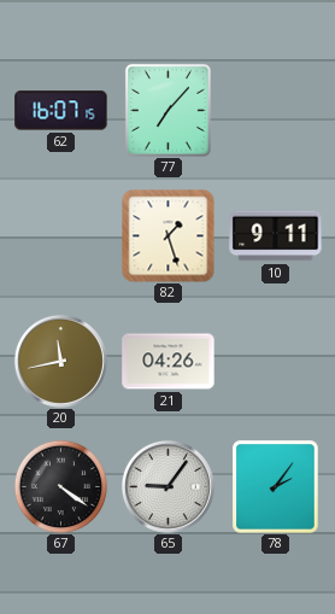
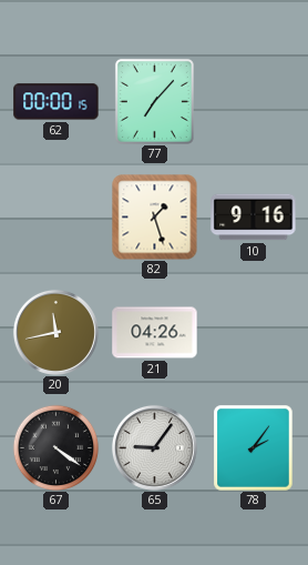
62: 16:07 -> 00:00 (57, 102)
10: 9:11 -> 9:16 (254, 218)
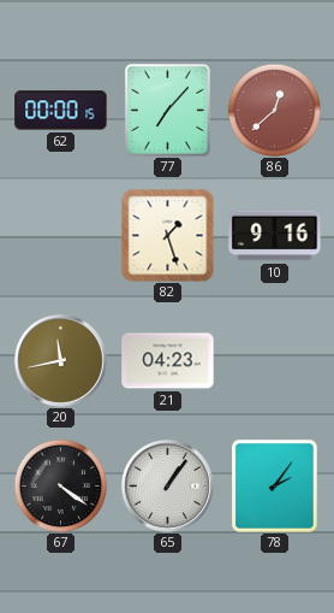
86: none -> 12:38 (274, 110)
21: 04:26 -> 04:23 (168, 361)
65: 9:06 -> 1:06 (167, 485)
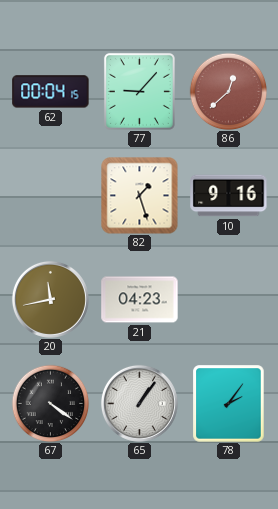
62: 00:00 -> 00:04 (51, 92)
77: 7:07 -> 9:07 (139, 91)
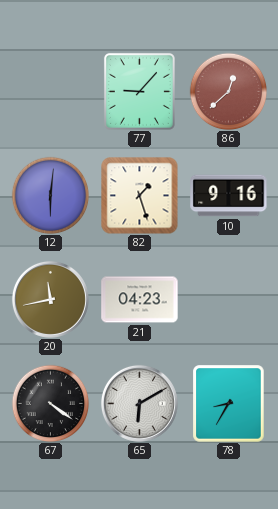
62: 00:04 -> none (51, 92)
12: none -> 6:01 (50, 195)
65: 1:06 -> 6:10 (139, 403)
78: 2:06 -> 8:35 (229, 404)
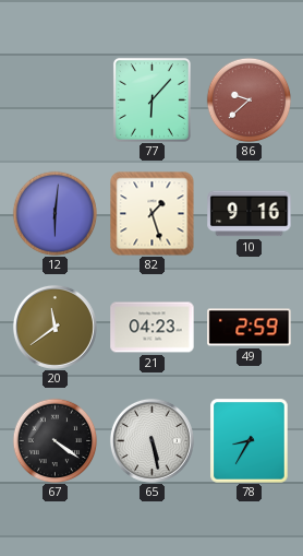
77: 9:07 -> 6:07 (152, 99)
86: 12:38 -> 9:38 (249, 99)
20: 11:43 -> 11:39 (54, 327)
49: none -> 2:59 (250, 328)
65: 6:10 -> 5:28 (152, 440)
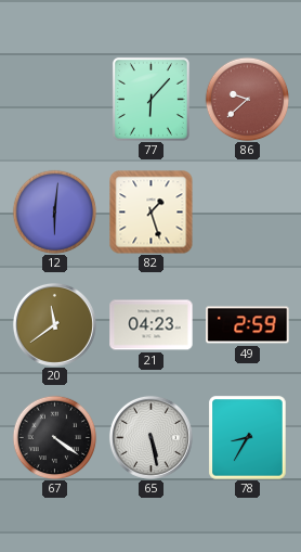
10: 9:16 -> none (250, 214)
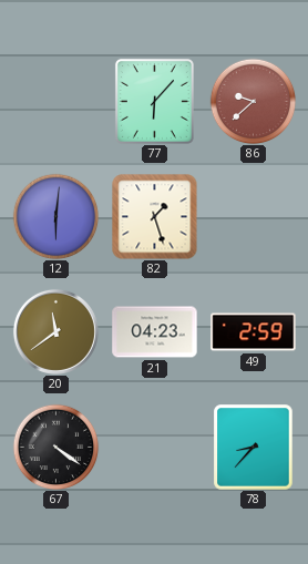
65: 5:28 -> none (150, 437)
78: 8:35 -> 8:37 (254, 448)
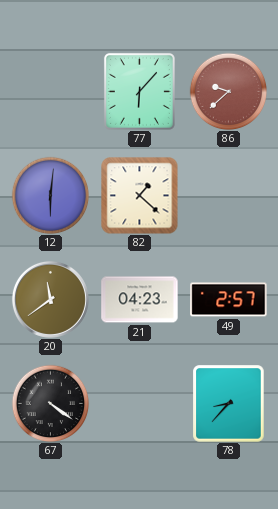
82: 1:27 -> 1:22 (139, 196)
49: 2:59 -> 2:57 (229, 300)
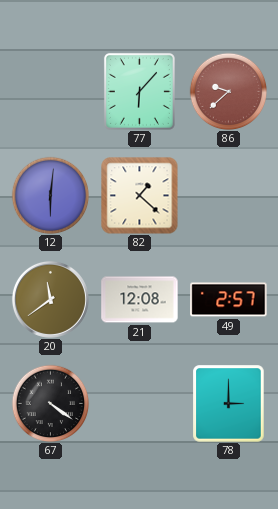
21: 04:23 -> 12:08 (140, 300)
78: 8:37 -> 3:00 (229, 404)
